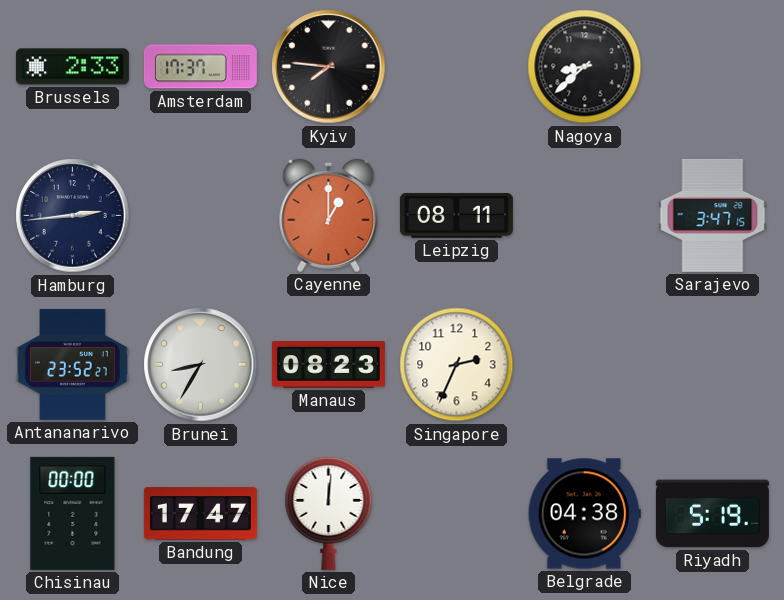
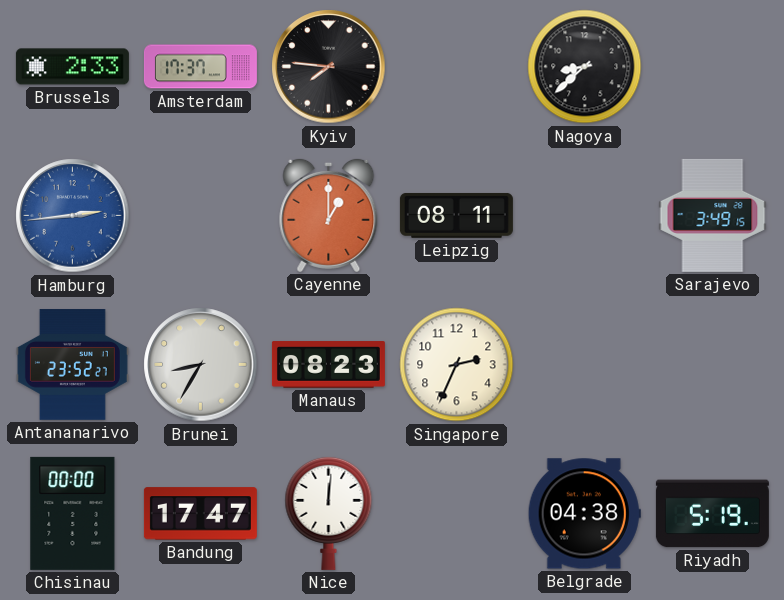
Hamburg dial: navy -> blue (73, 216)
Sarajevo: 3:47 -> 3:49 (713, 215)
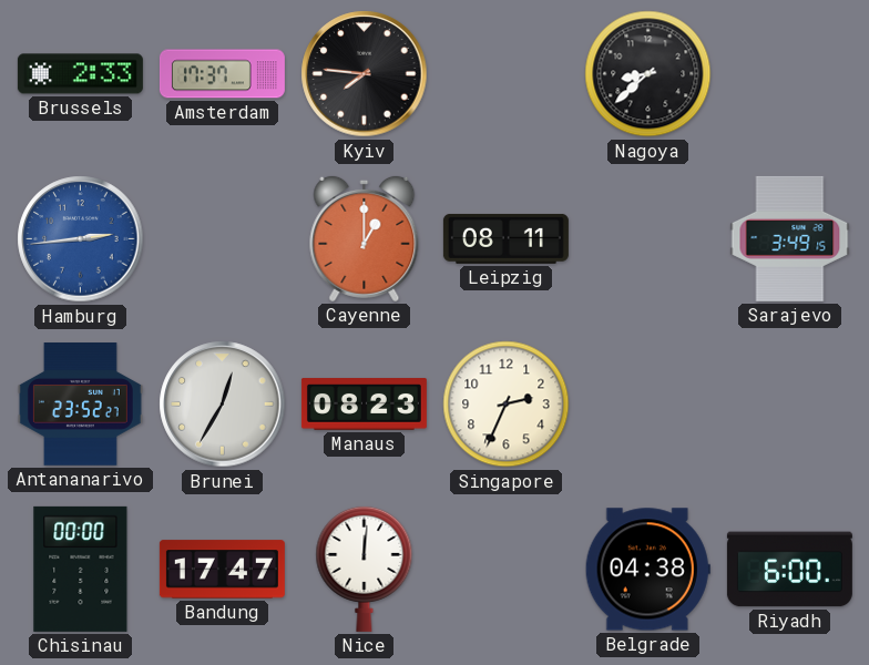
Brunei: 8:35 -> 12:35 (223, 405)
Riyadh: 5:19 -> 6:00 (789, 570)
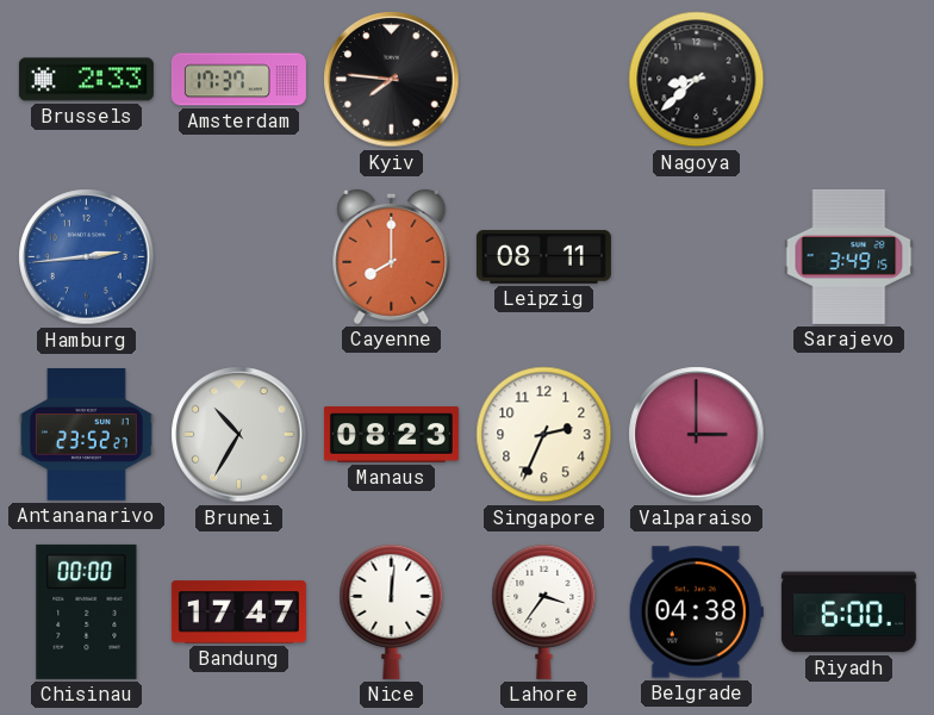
Cayenne: 1:00 -> 8:00 (392, 256)
Brunei: 12:35 -> 10:35 (239, 435)
Valparaiso: none -> 3:00 (697, 435)
Lahore: none -> 3:36 (544, 611)
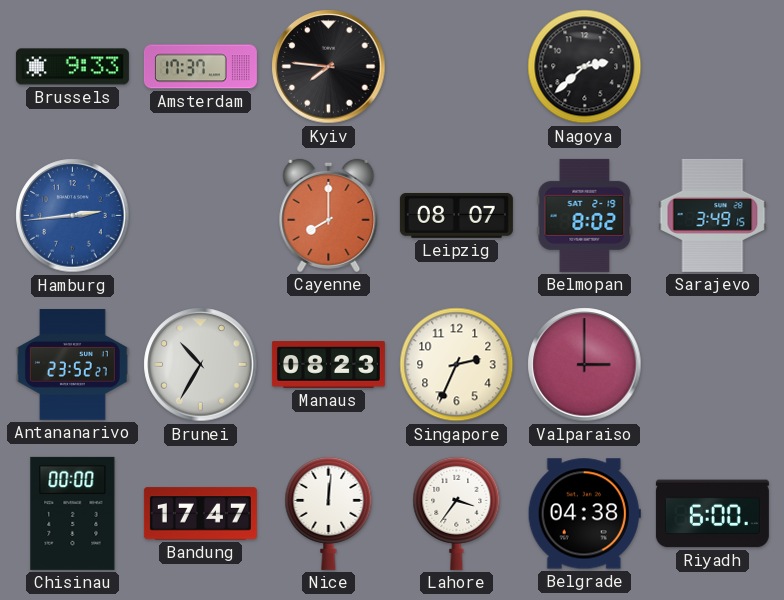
Brussels: 2:33 -> 9:33 (72, 67)
Nagoya: 8:38 -> 2:38 (585, 67)
Leipzig: 08:11 -> 08:07 (456, 215)
Belmopan: none -> 8:02 (585, 215)
